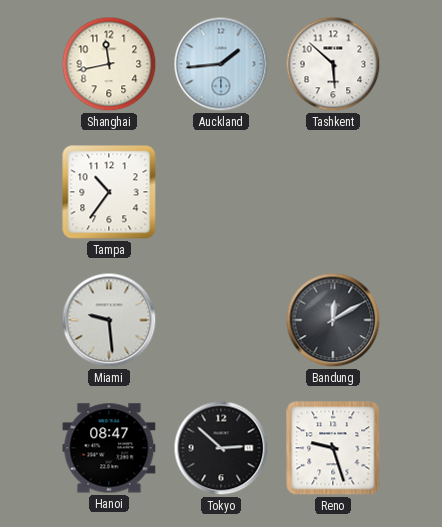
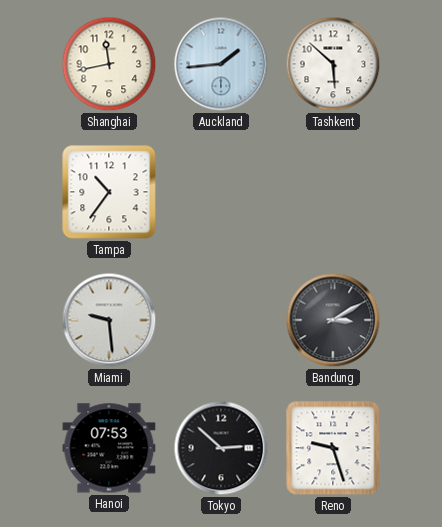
Bandung: 12:10 -> 3:10 (333, 320)
Hanoi: 08:47 -> 07:53 (109, 448)
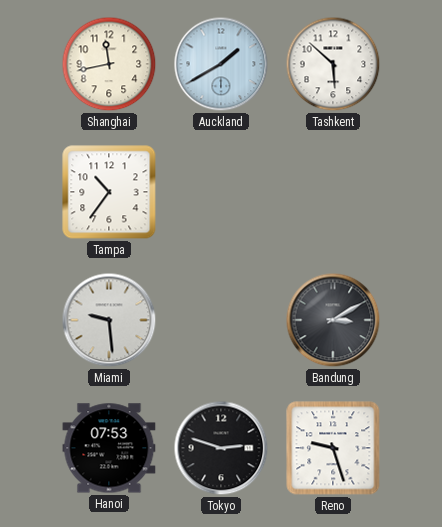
Auckland: 1:44 -> 1:40 (221, 64)
Tokyo: 2:52 -> 2:48 (221, 448)
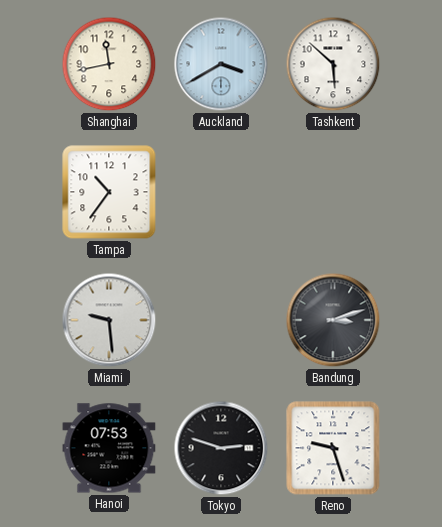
Auckland: 1:40 -> 3:40 (221, 64)
Bandung: 3:10 -> 3:12 (333, 320)
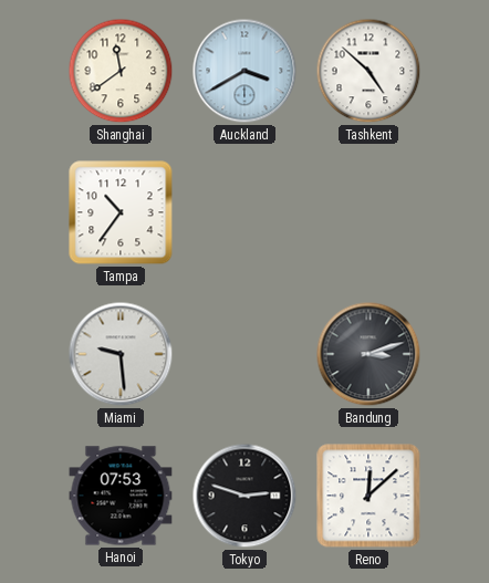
Shanghai: 11:43 -> 11:39 (121, 71)
Tashkent: 5:52 -> 4:52 (368, 71)
Reno: 9:27 -> 12:08 (368, 496)
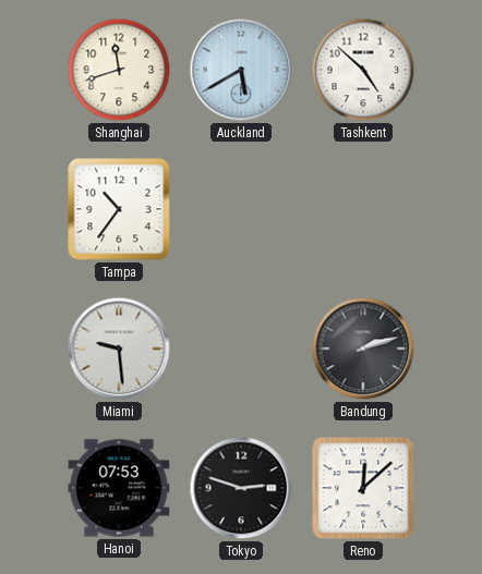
Shanghai: 11:39 -> 11:42 (119, 70)
Auckland: 3:40 -> 5:40 (241, 70)
Bandung: 3:12 -> 2:12 (363, 349)
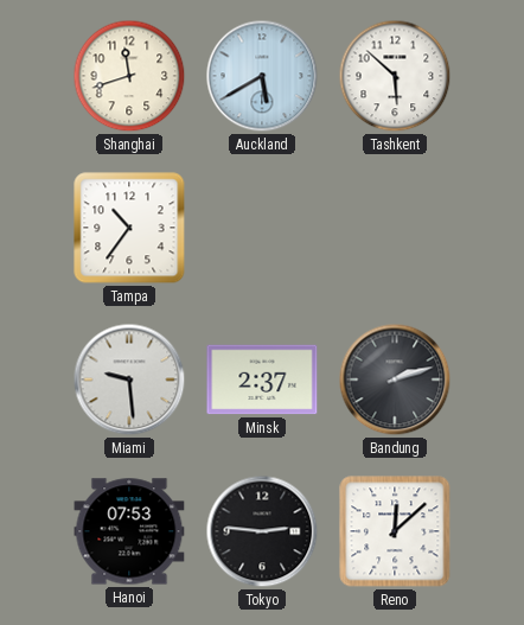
Tashkent: 4:52 -> 5:52 (395, 76)
Minsk: none -> 2:37 (262, 380)
Tokyo: 2:48 -> 2:46 (262, 531)
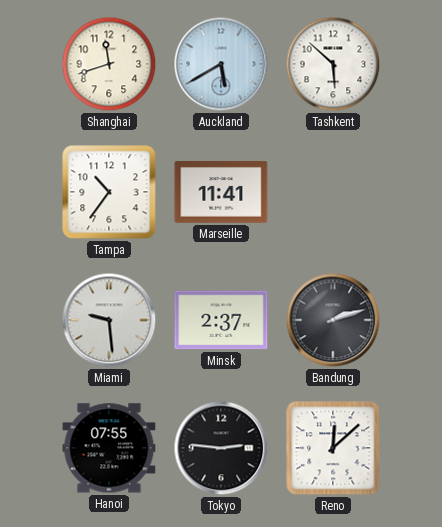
Marseille: none -> 11:41 (221, 192)
Hanoi: 07:53 -> 07:55 (109, 448)
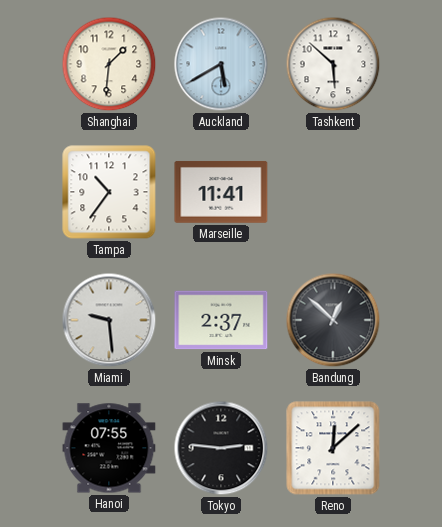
Shanghai: 11:42 -> 1:31 (109, 64)
Bandung: 2:12 -> 12:52 (333, 320)
